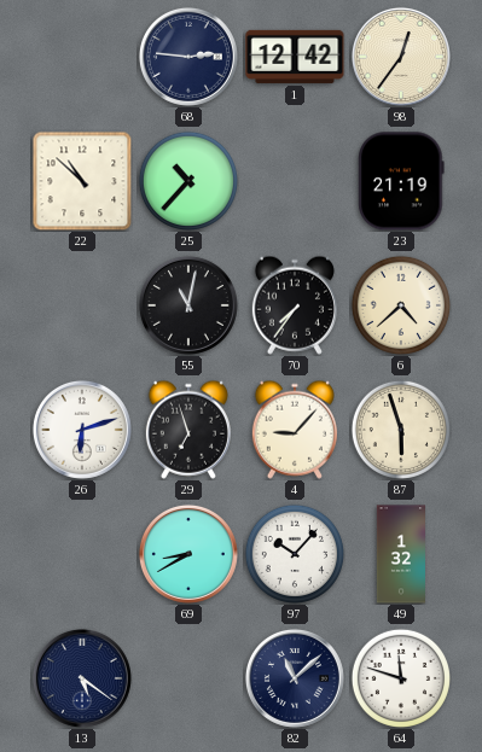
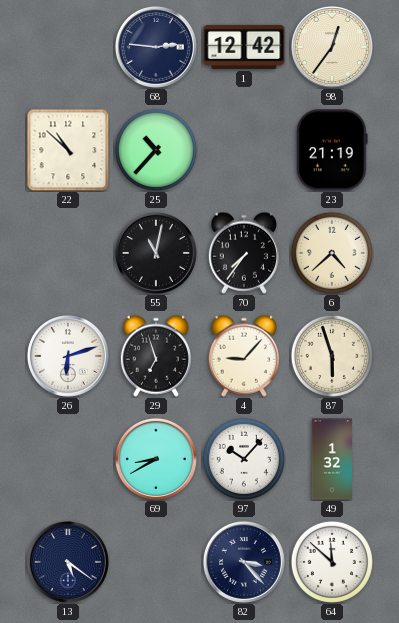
82: 11:08 -> 3:23 (244, 562)
64: 11:48 -> 11:52 (332, 562)
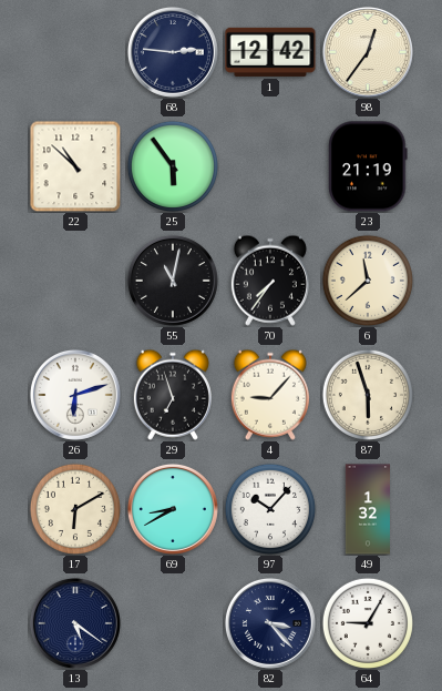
25: 10:37 -> 5:54 (173, 166)
6: 4:38 -> 11:38 (368, 281)
17: none -> 6:10 (75, 509)
64: 11:52 -> 9:05 (368, 623)
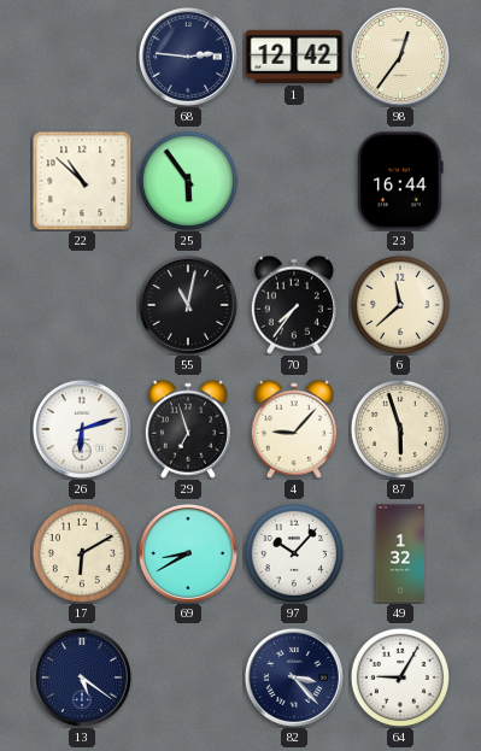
23: 21:19 -> 16:44 (400, 181)
